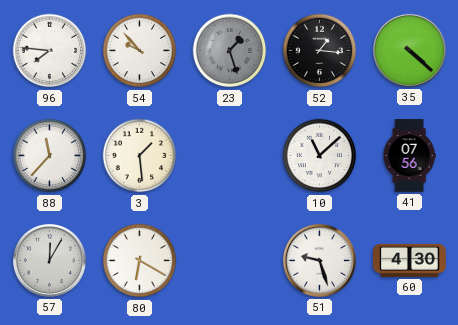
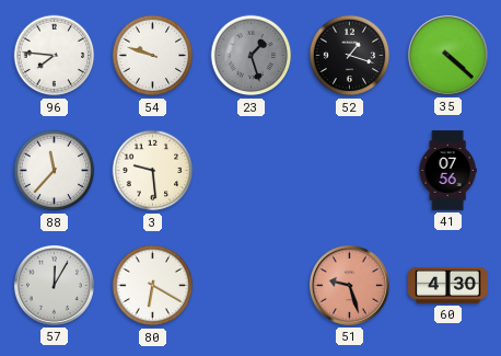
54: 9:53 -> 9:48 (153, 56)
52: 1:16 -> 1:18 (350, 56)
3: 1:29 -> 9:29 (153, 171)
10: 11:08 -> none (320, 156)
51 dial: white -> salmon (349, 285)
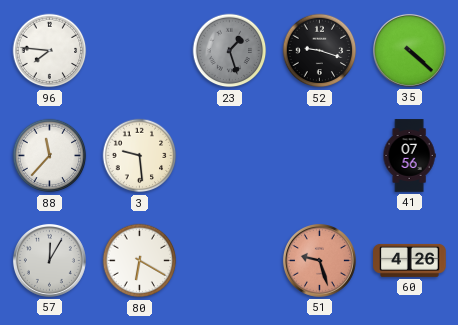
54: 9:48 -> none (153, 56)
52: 1:18 -> 9:18 (320, 51)
60: 4:30 -> 4:26 (410, 260)
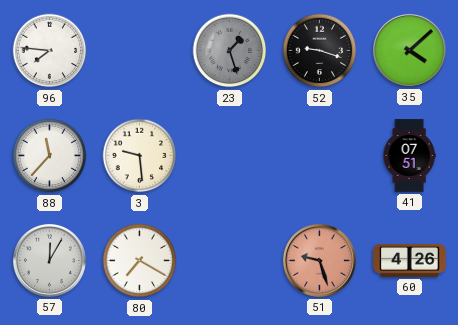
35: 4:22 -> 4:08 (409, 50)
41: 07:56 -> 07:51 (409, 156)
80: 6:20 -> 7:20 (140, 261)
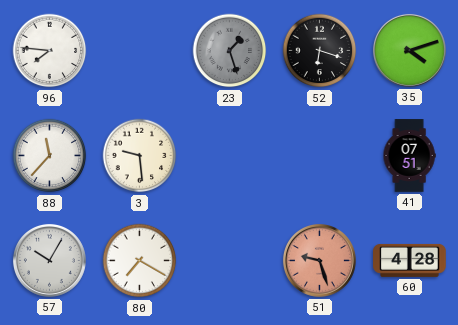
52: 9:18 -> 6:18 (320, 51)
35: 4:08 -> 4:12 (409, 50)
57: 12:05 -> 10:05 (49, 260)
60: 4:26 -> 4:28 (410, 260)
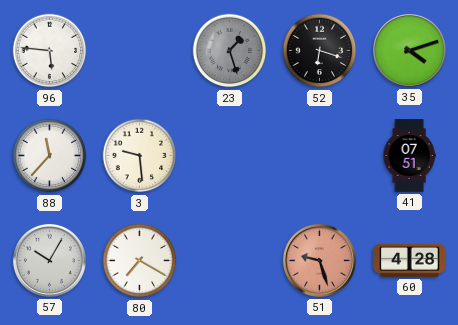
96: 7:46 -> 5:46 (50, 51)
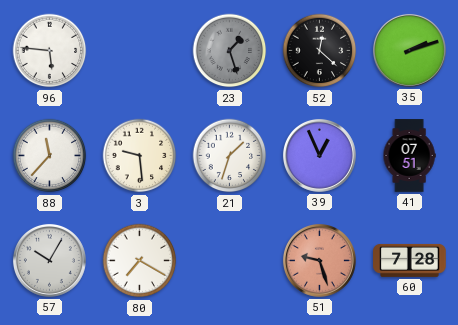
52: 6:18 -> 12:22 (320, 51)
35: 4:12 -> 2:12 (409, 50)
21: none -> 1:33 (230, 156)
39: none -> 12:56 (319, 155)
60: 4:28 -> 7:28 (410, 260)
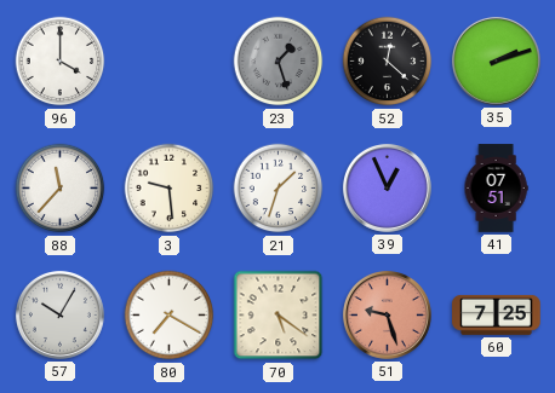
96: 5:46 -> 4:00 (61, 62)
70: none -> 5:21 (279, 316)
60: 7:28 -> 7:25 (497, 314)
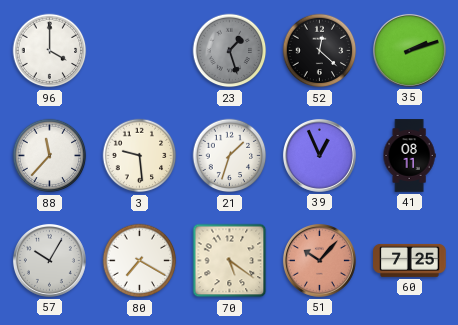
41: 07:51 -> 08:11 (409, 156)
51: 9:27 -> 10:07 (319, 260)
